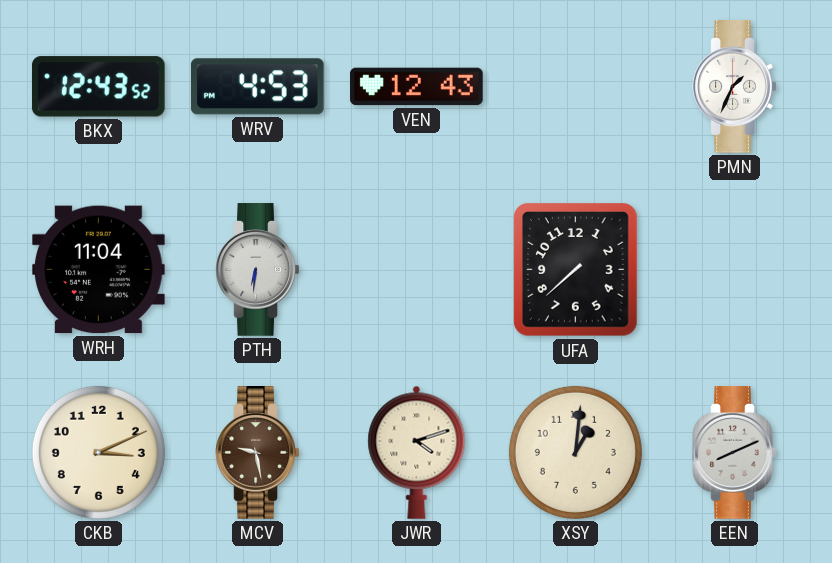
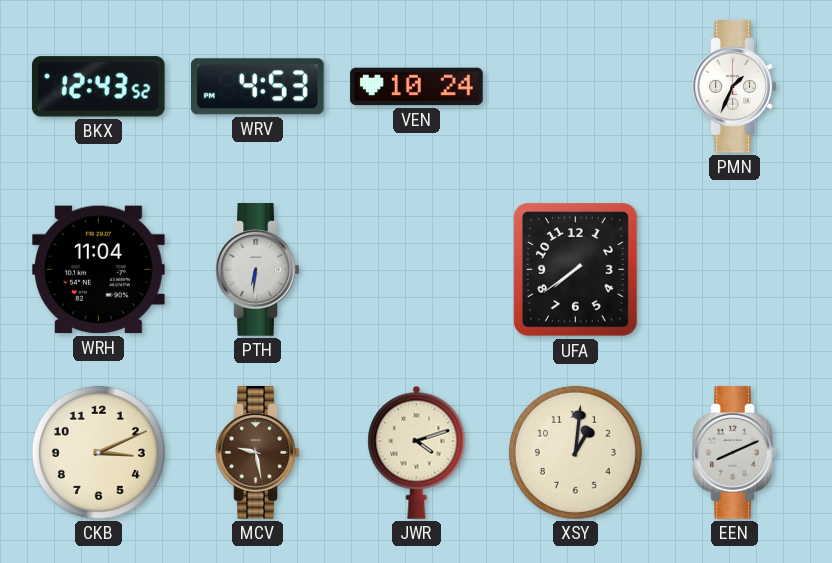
VEN: 12:43 -> 10:24 (417, 87)
UFA: 7:38 -> 7:39 (576, 270)
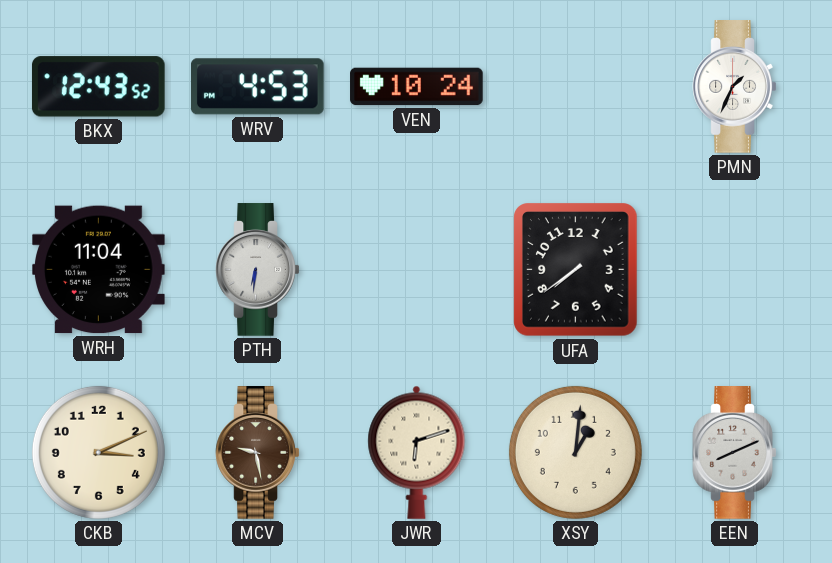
JWR: 4:12 -> 6:12 (417, 452)
